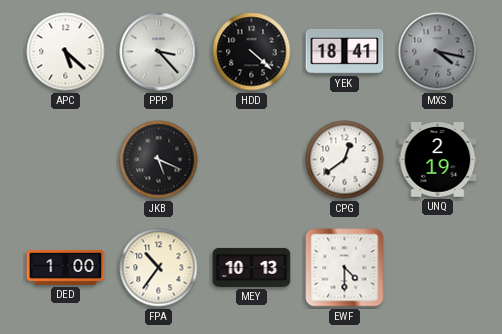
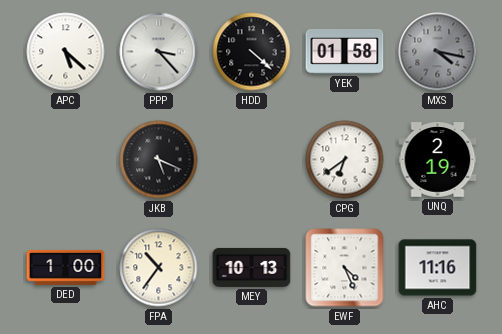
YEK: 18:41 -> 01:58 (345, 52)
CPG: 12:39 -> 6:39 (345, 160)
EWF: 4:30 -> 4:26 (345, 268)
AHC: none -> 11:16 (438, 268)
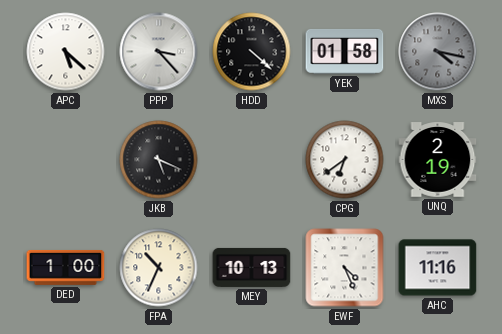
FPA: 10:36 -> 10:34 (159, 268)
